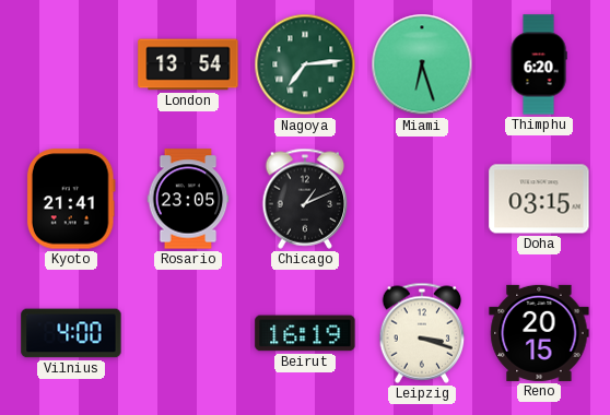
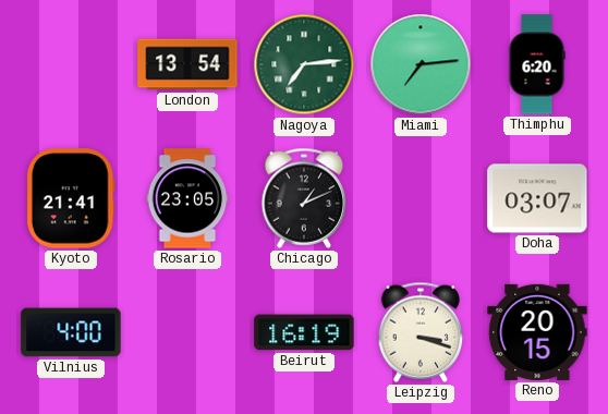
Miami: 6:27 -> 7:14 (421, 64)
Doha: 03:15 -> 03:07 (537, 198)
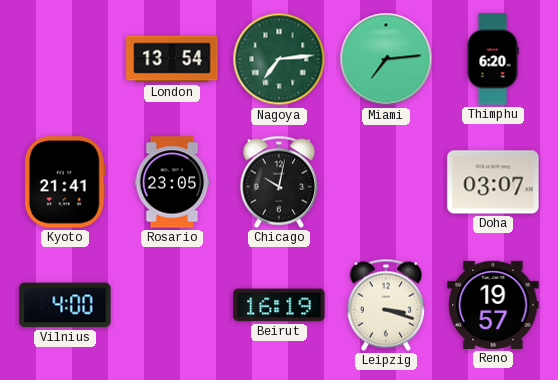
Chicago: 1:11 -> 10:02 (279, 182)
Reno: 20:15 -> 19:57 (493, 305)
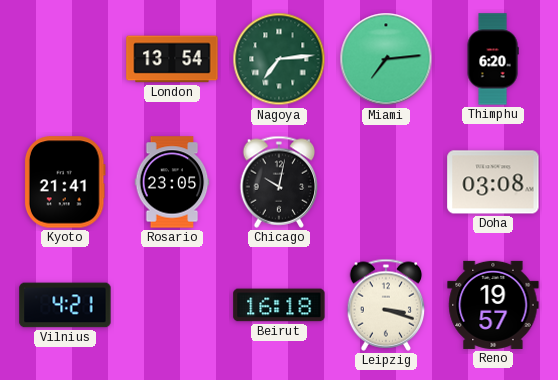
Doha: 03:07 -> 03:08 (493, 182)
Vilnius: 4:00 -> 4:21 (65, 305)
Beirut: 16:19 -> 16:18 (279, 305)
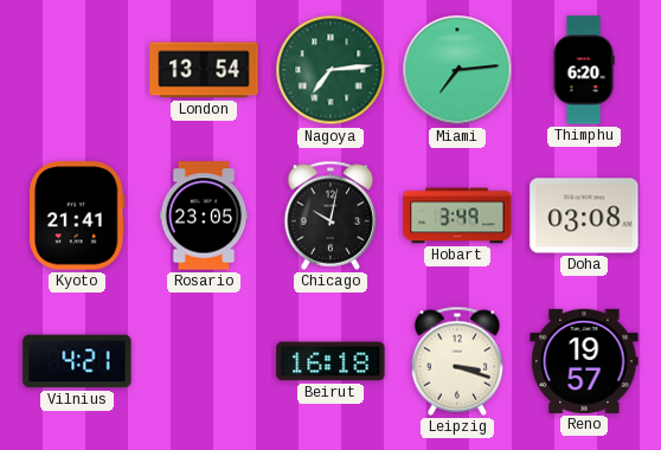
Hobart: none -> 3:49 (457, 216)
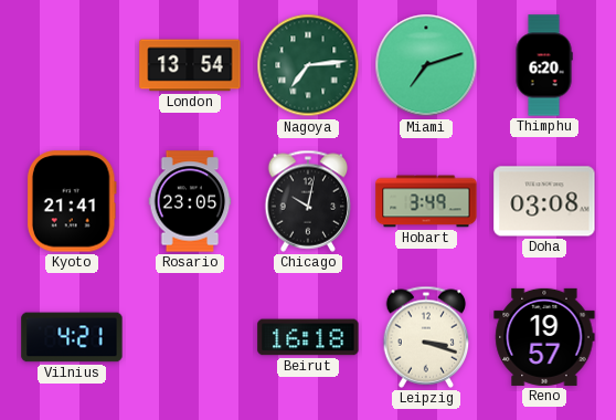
Miami: 7:14 -> 7:12 (426, 65)
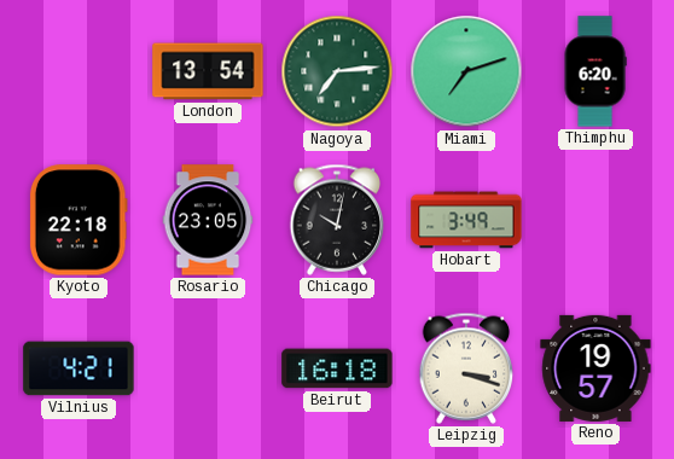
Kyoto: 21:41 -> 22:18 (79, 220)
Doha: 03:08 -> none (544, 201)
